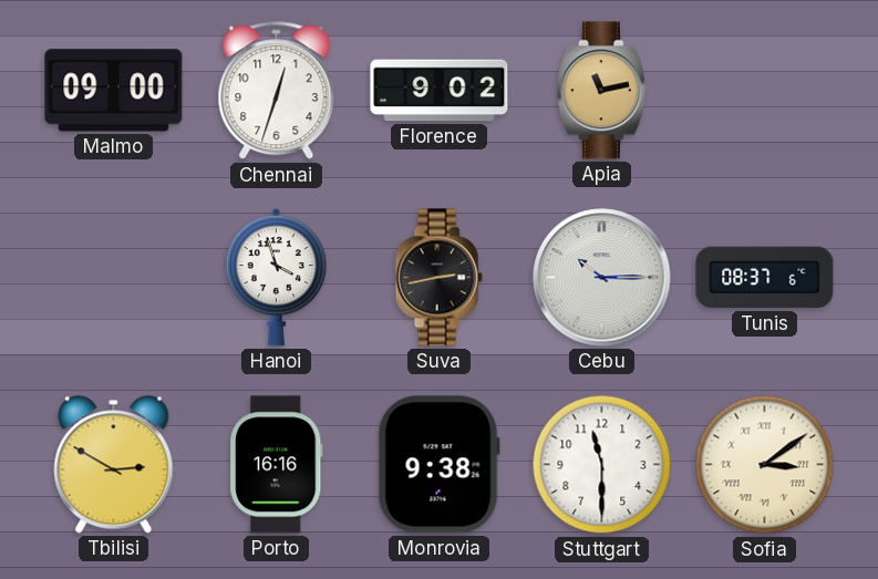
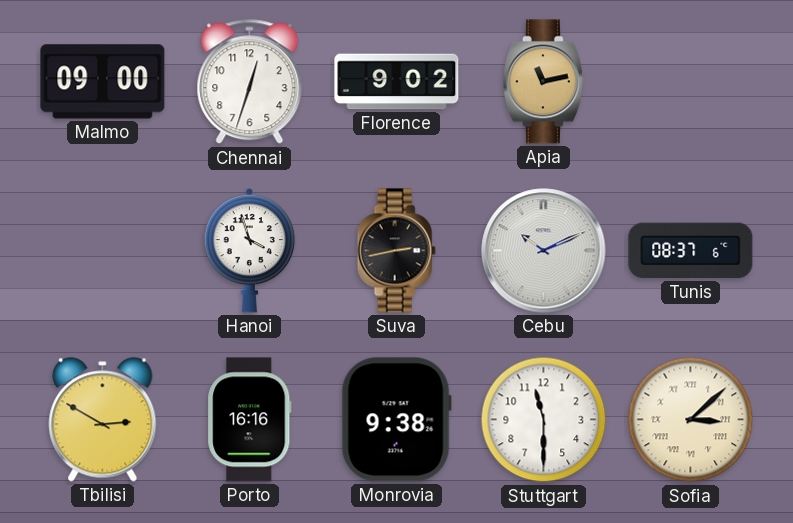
Cebu: 10:15 -> 10:11 (544, 251)
Sofia: 3:09 -> 3:08 (691, 420)
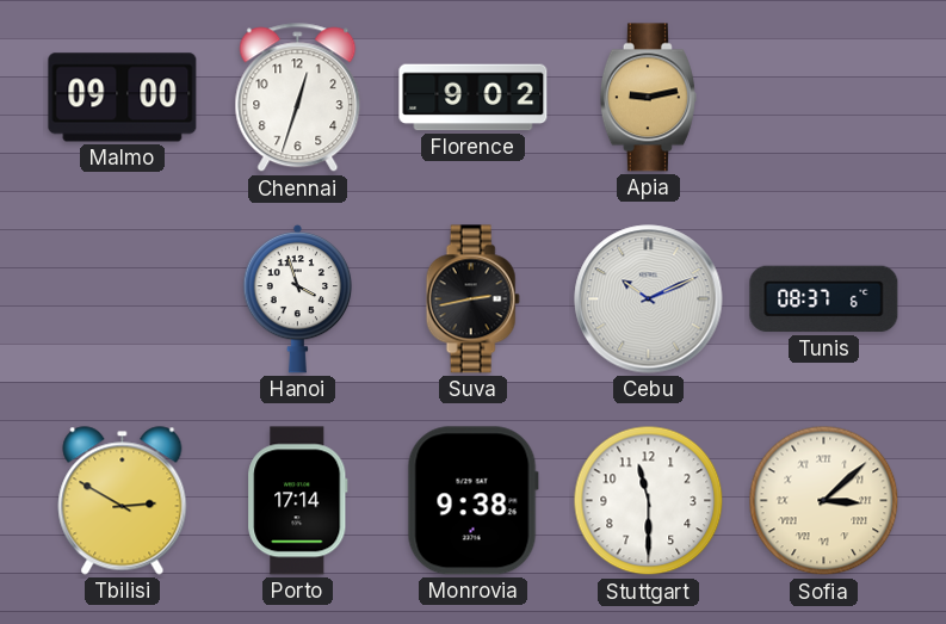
Apia: 11:13 -> 9:13 (648, 98)
Porto: 16:16 -> 17:14 (298, 501)
